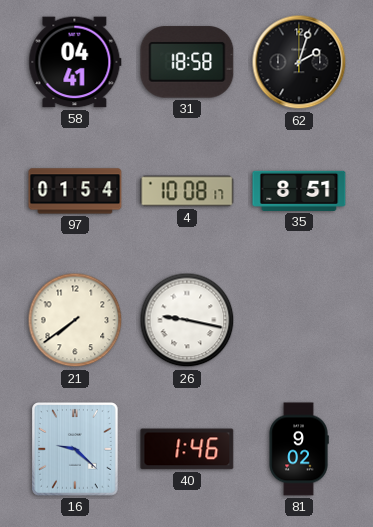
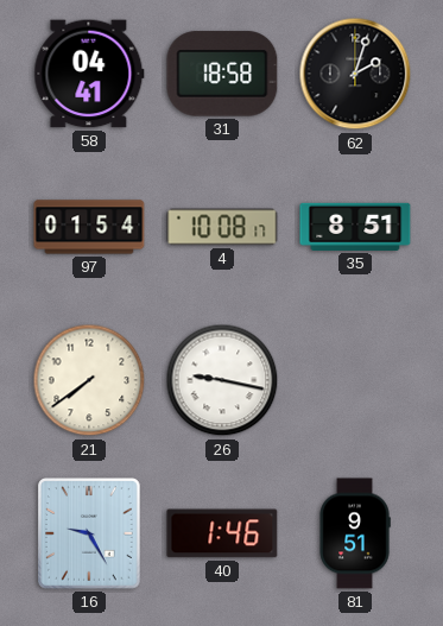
16: 9:22 -> 9:25 (90, 533)
81: 9:02 -> 9:51 (355, 533)
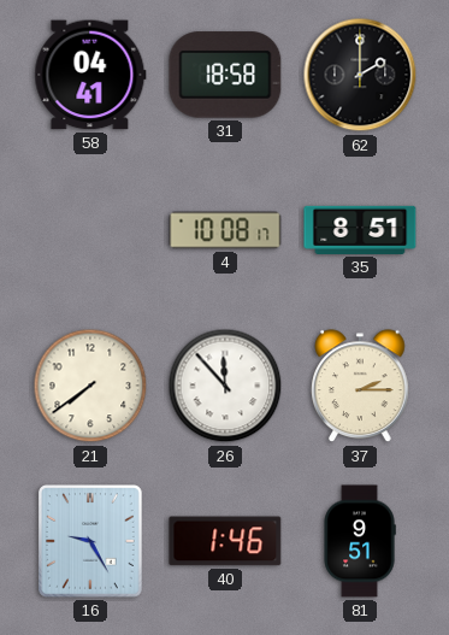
62: 2:03 -> 2:00 (360, 75)
97: 01:54 -> none (89, 227)
26: 9:17 -> 11:53 (225, 386)
37: none -> 2:15 (360, 387)
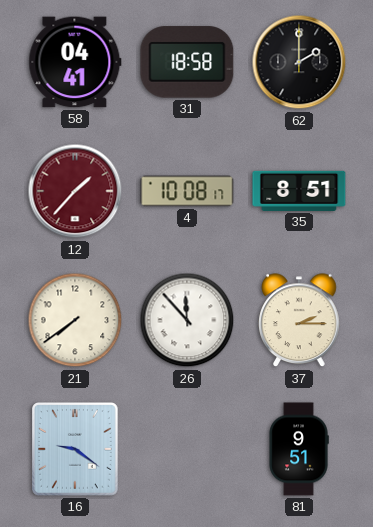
12: none -> 1:37 (75, 191)
16: 9:25 -> 9:21 (76, 449)
40: 1:46 -> none (225, 541)
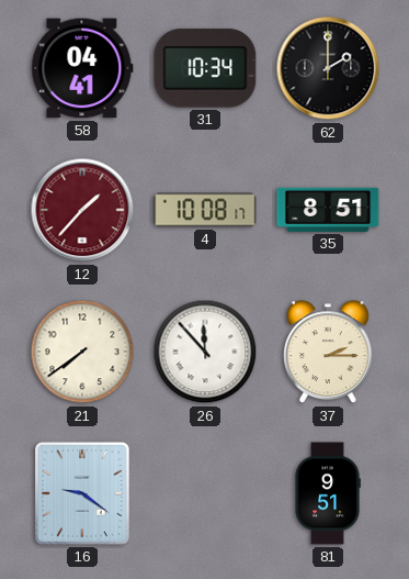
31: 18:58 -> 10:34 (205, 68)
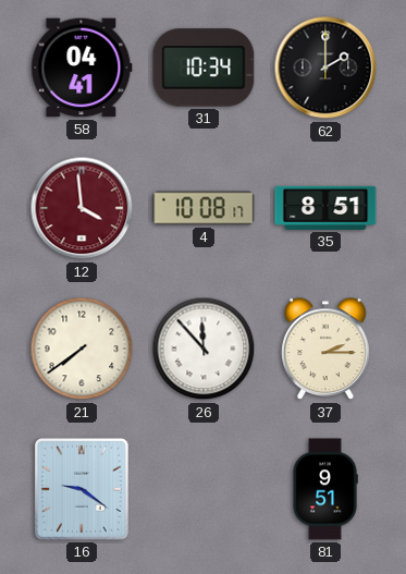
12: 1:37 -> 3:59 (82, 208)
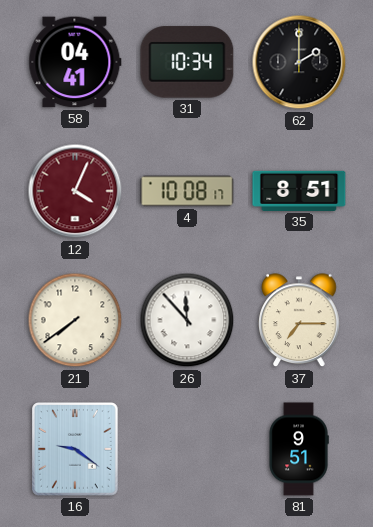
12: 3:59 -> 4:04 (75, 191)
37: 2:15 -> 7:15 (299, 321)
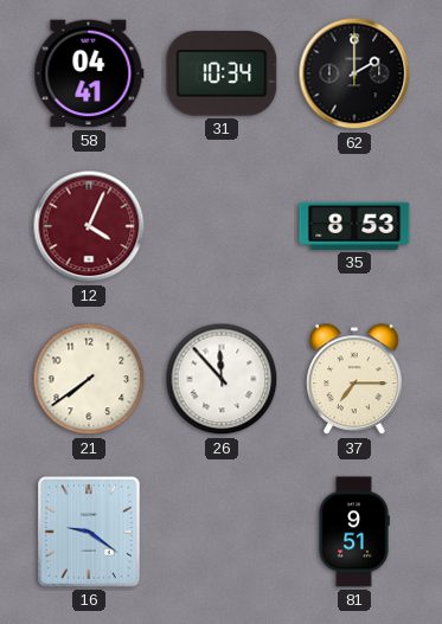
4: 10:08 -> none (187, 191)
35: 8:51 -> 8:53 (354, 226)
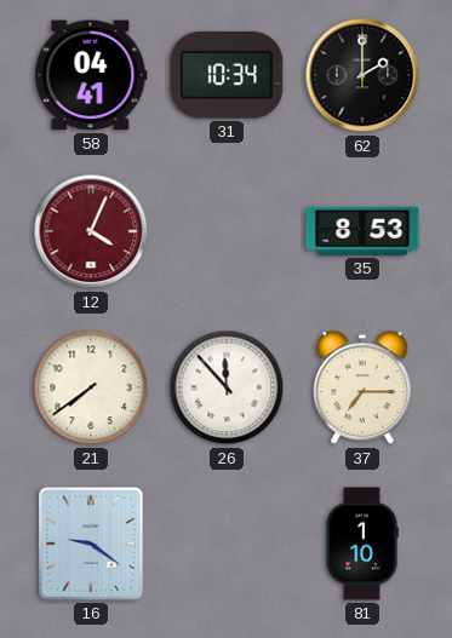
81: 9:51 -> 1:10 (362, 544)
